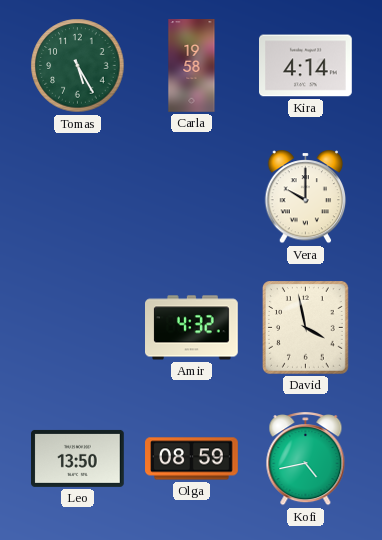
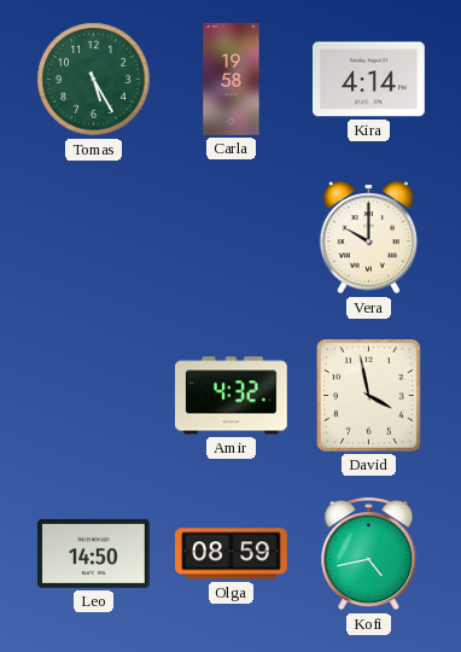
Leo: 13:50 -> 14:50 (94, 553)
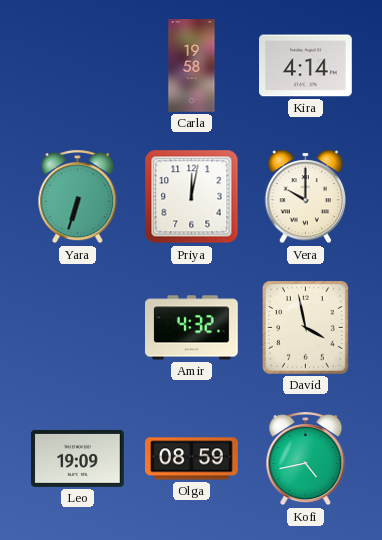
Tomas: 5:25 -> none (94, 80)
Yara: none -> 6:33 (78, 197)
Priya: none -> 12:02 (192, 197)
Leo: 14:50 -> 19:09 (78, 458)
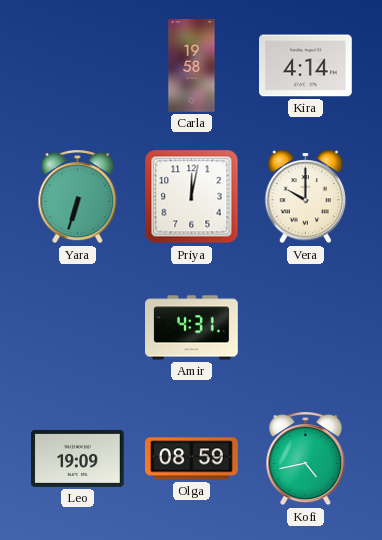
Amir: 4:32 -> 4:31 (192, 328)
David: 3:58 -> none (306, 328)
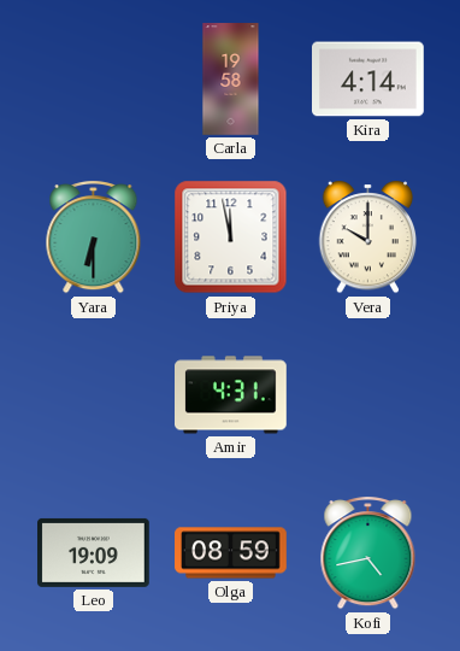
Yara: 6:33 -> 6:30 (94, 237)
Priya: 12:02 -> 11:58 (231, 237)
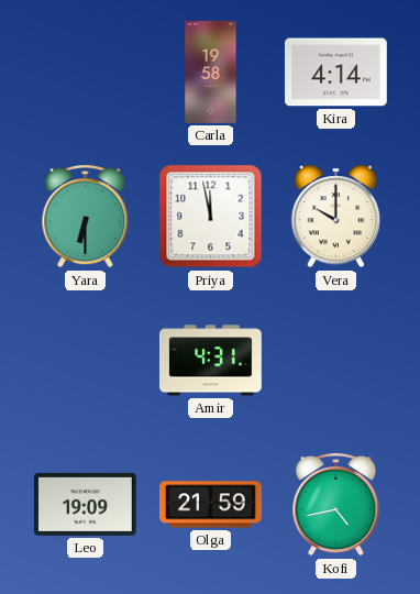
Olga: 08:59 -> 21:59 (211, 505)
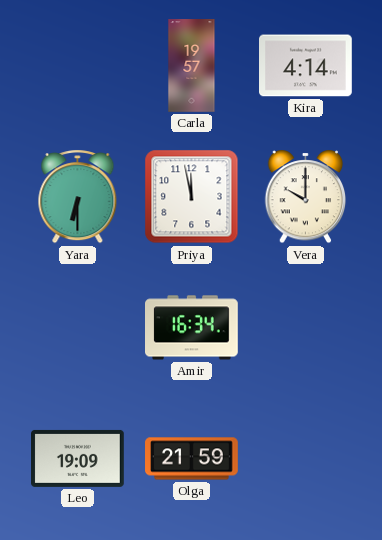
Carla: 19:58 -> 19:57 (192, 66)
Amir: 4:31 -> 16:34 (192, 328)
Kofi: 4:43 -> none (336, 505)
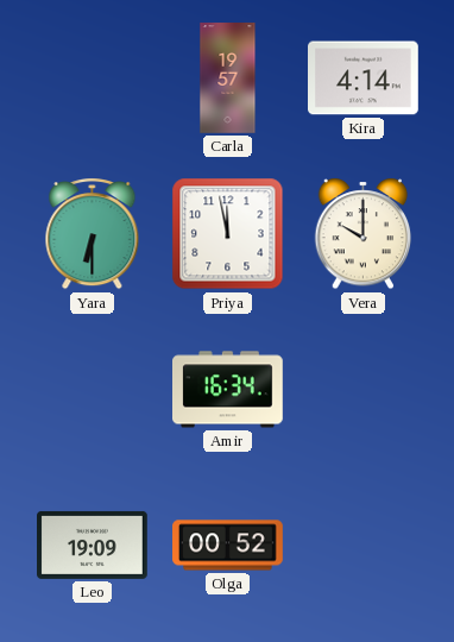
Olga: 21:59 -> 00:52 (228, 546)
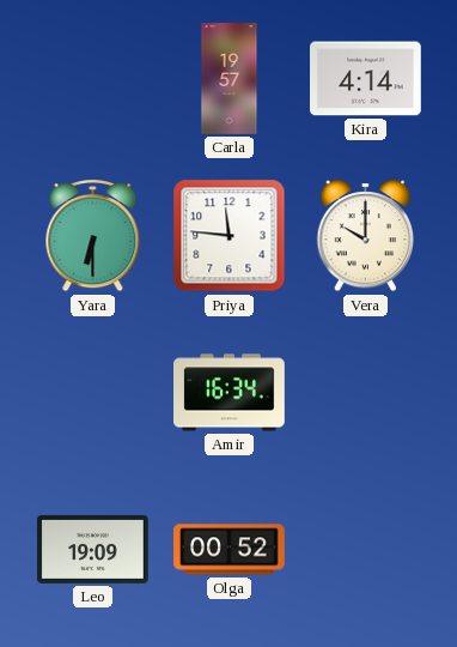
Priya: 11:58 -> 11:46 (230, 236)
